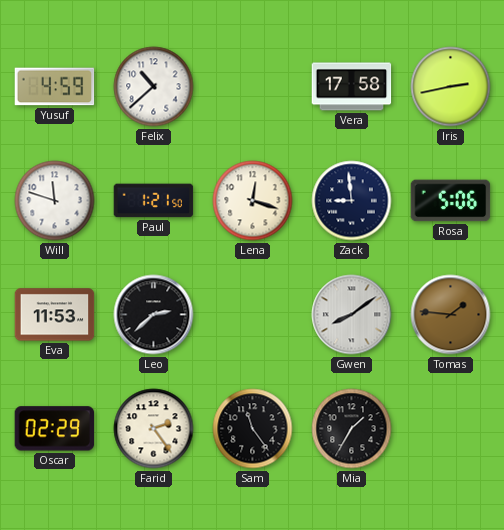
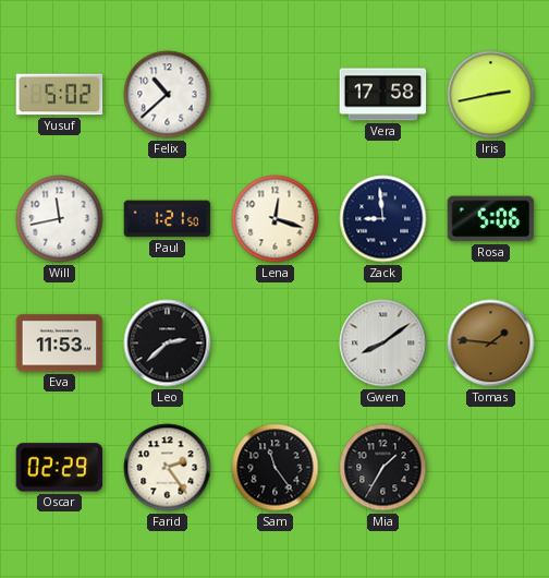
Yusuf: 4:59 -> 5:02 (60, 95)
Will: 11:48 -> 11:43 (60, 219)
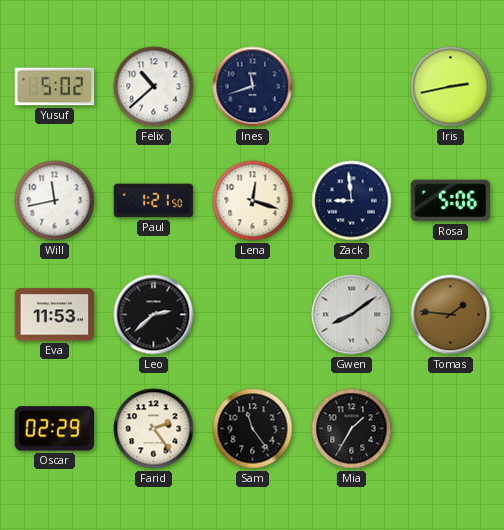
Ines: none -> 11:42 (253, 87)
Vera: 17:58 -> none (383, 95)
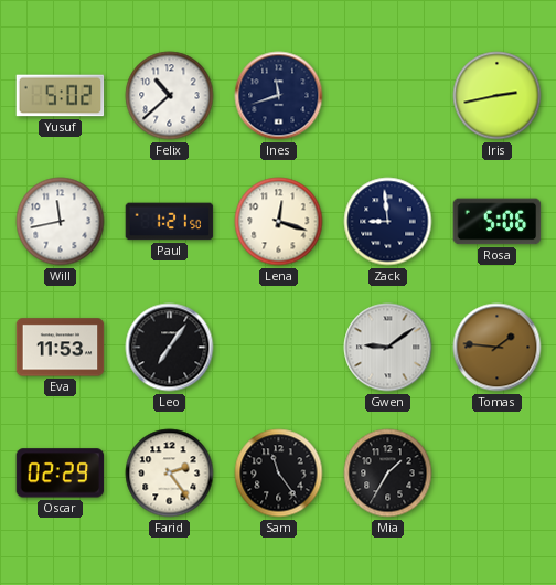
Leo: 2:38 -> 7:06 (170, 348)
Gwen: 8:09 -> 9:09 (388, 348)
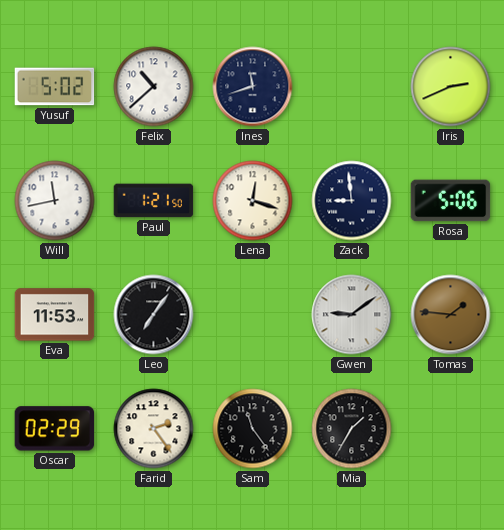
Iris: 2:43 -> 2:41 (451, 87)
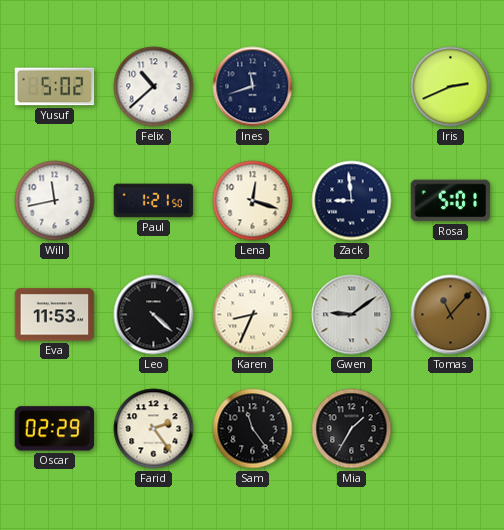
Rosa: 5:06 -> 5:01 (451, 201)
Leo: 7:06 -> 4:22 (154, 315)
Karen: none -> 8:34 (253, 315)
Tomas: 1:46 -> 11:07 (451, 315)
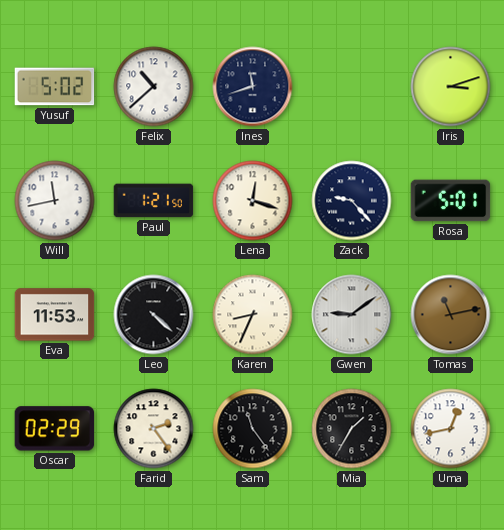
Iris: 2:41 -> 3:12 (451, 87)
Zack: 8:59 -> 9:23 (352, 201)
Tomas: 11:07 -> 11:13 (451, 315)
Uma: none -> 12:43 (451, 429)
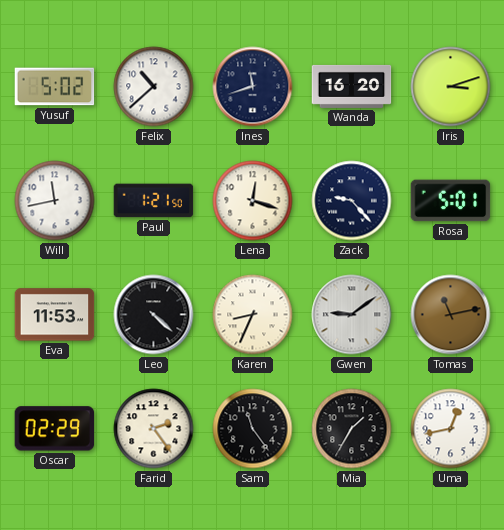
Wanda: none -> 16:20 (352, 86)
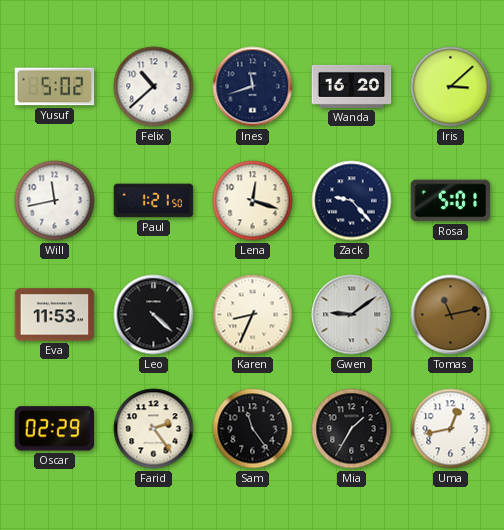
Iris: 3:12 -> 3:08 (451, 87)
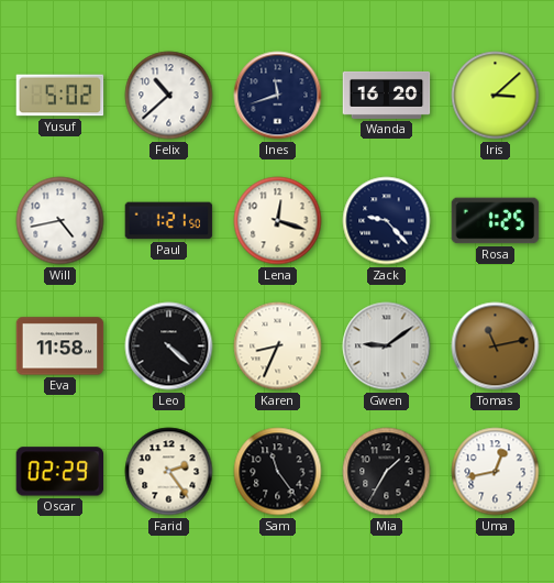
Will: 11:43 -> 4:43 (60, 221)
Rosa: 5:01 -> 1:25 (496, 221)
Eva: 11:53 -> 11:58 (60, 346)
